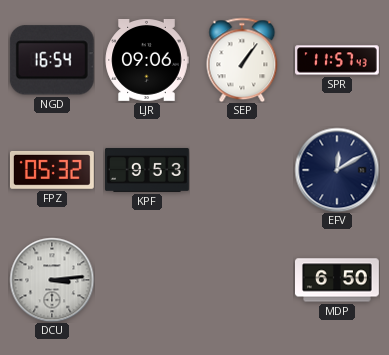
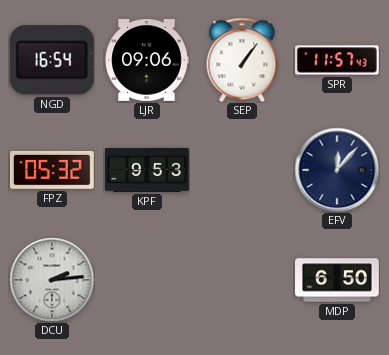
EFV: 12:10 -> 12:07 (337, 170)
DCU: 3:14 -> 2:14 (52, 280)
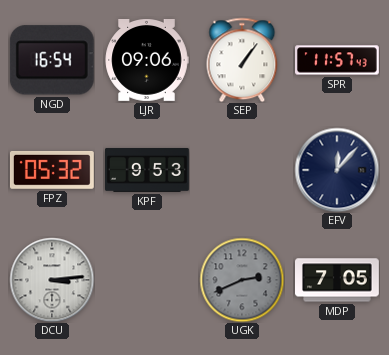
DCU: 2:14 -> 3:14 (52, 280)
UGK: none -> 2:41 (242, 280)
MDP: 6:50 -> 7:05 (338, 280)
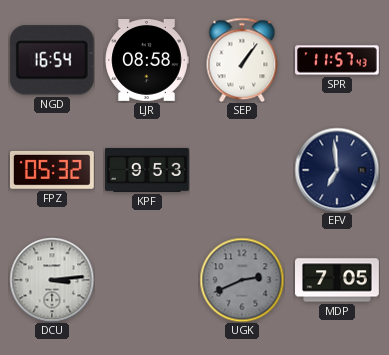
LJR: 09:06 -> 08:58 (147, 61)
EFV: 12:07 -> 6:59 (337, 170)
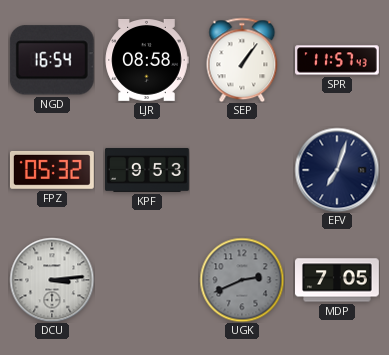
EFV: 6:59 -> 7:03 (337, 170)
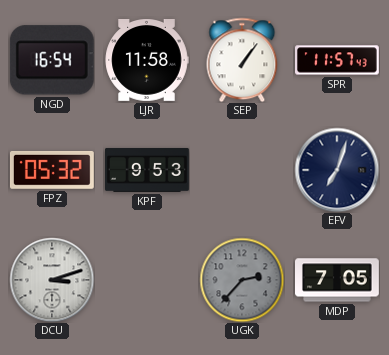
LJR: 08:58 -> 11:58 (147, 61)
DCU: 3:14 -> 3:12 (52, 280)
UGK: 2:41 -> 2:37 (242, 280)
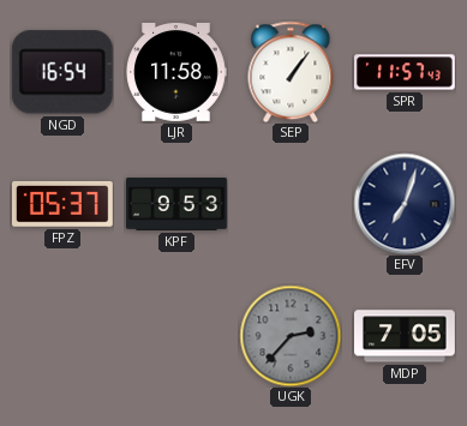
FPZ: 05:32 -> 05:37 (62, 204)
DCU: 3:12 -> none (52, 280)
